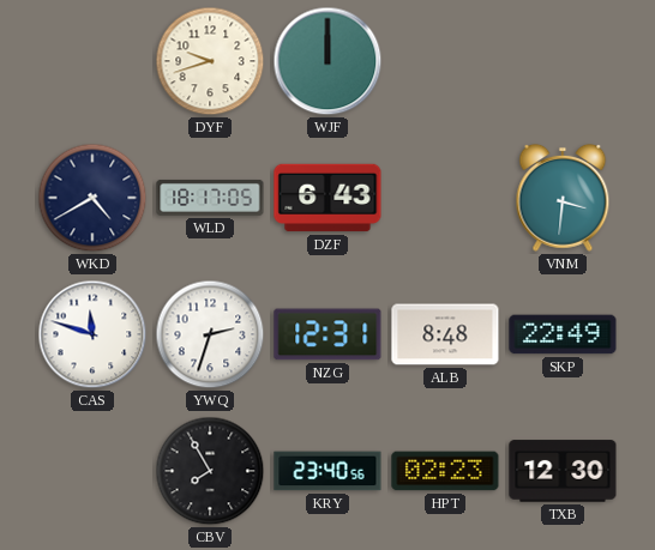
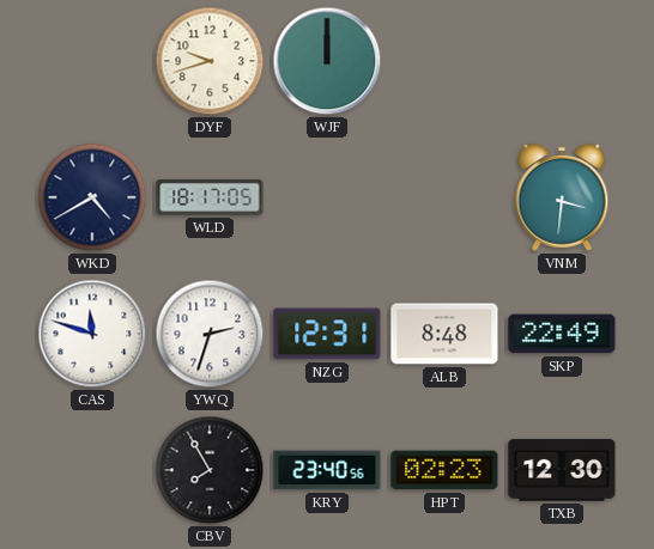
DZF: 6:43 -> none (327, 198)
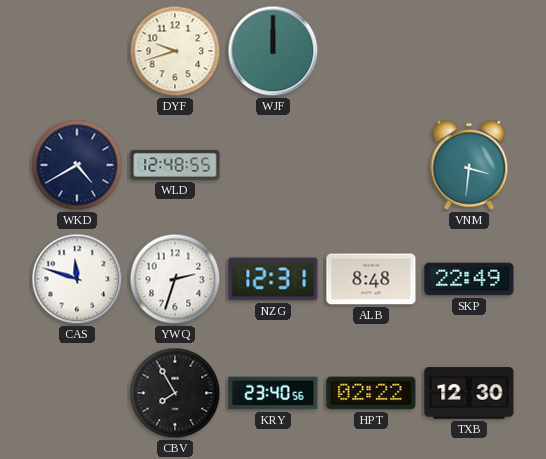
WLD: 18:17 -> 12:48 (175, 165)
HPT: 02:23 -> 02:22 (371, 393)
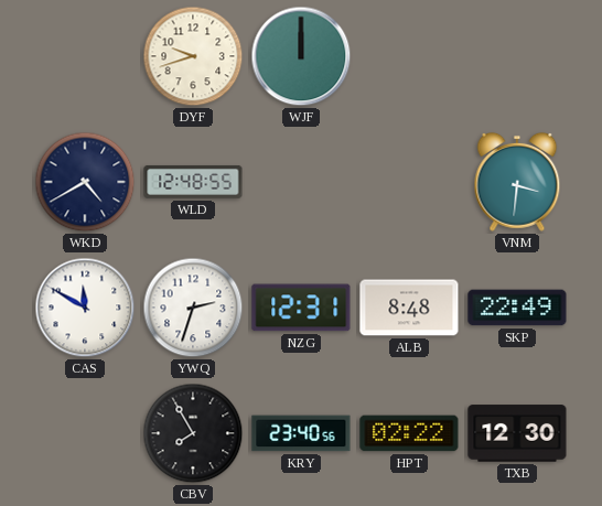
CAS: 11:48 -> 11:50 (85, 308)
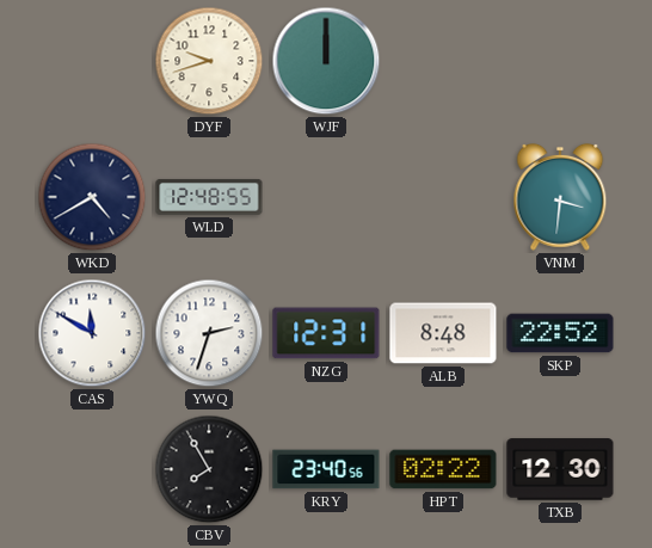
SKP: 22:49 -> 22:52 (560, 333)
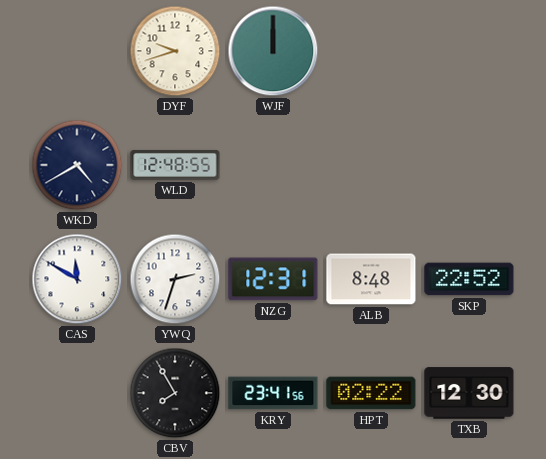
VNM: 3:31 -> none (560, 197)
KRY: 23:40 -> 23:41 (273, 393)
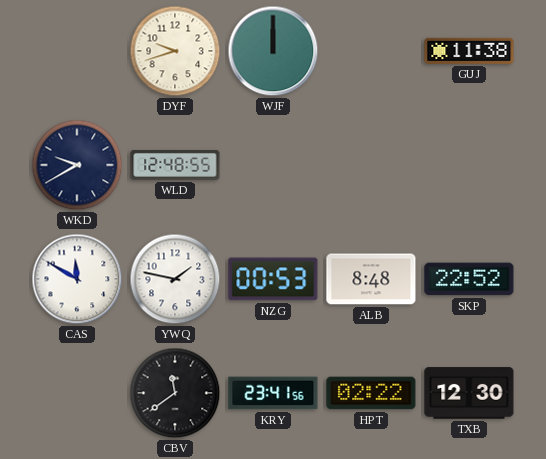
GUJ: none -> 11:38 (469, 51)
WKD: 4:40 -> 9:40 (77, 165)
YWQ: 2:33 -> 1:47 (175, 279)
NZG: 12:31 -> 00:53 (273, 279)
CBV: 7:55 -> 11:39 (175, 393)
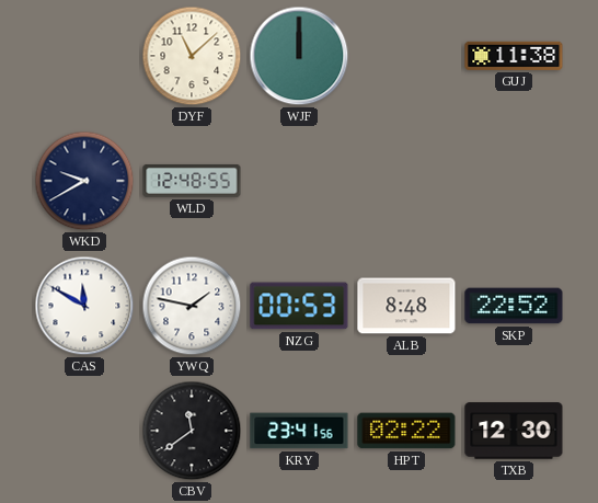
DYF: 9:42 -> 11:08 (192, 56)
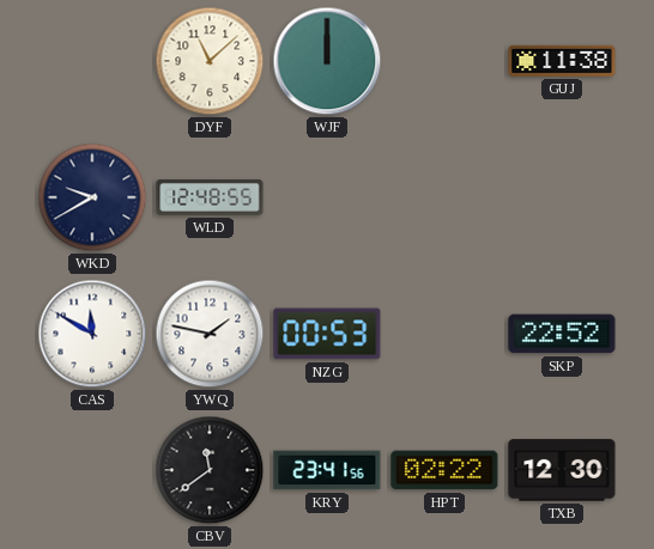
ALB: 8:48 -> none (406, 306)
